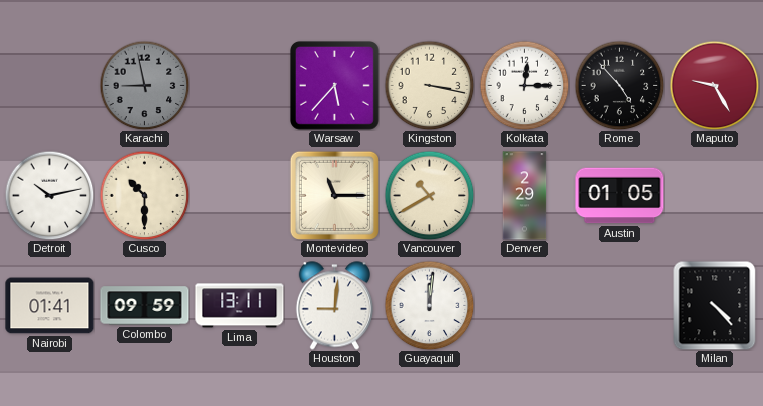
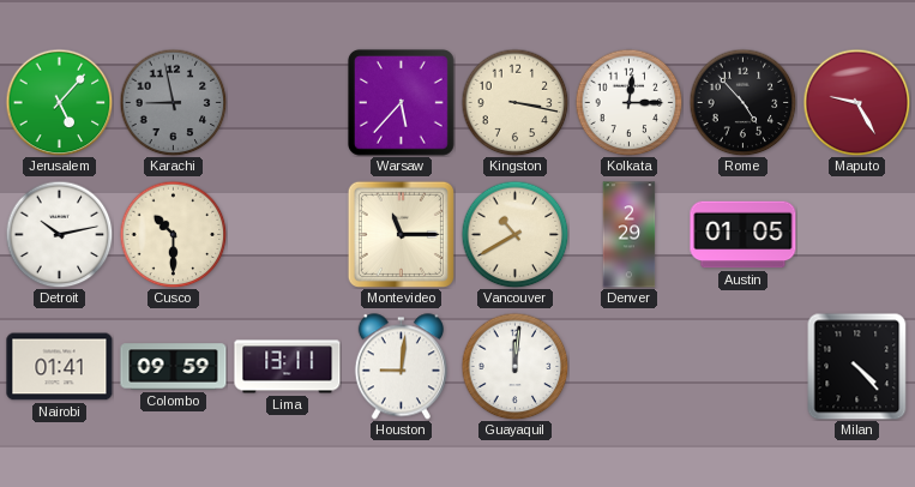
Jerusalem: none -> 5:07 (59, 102)
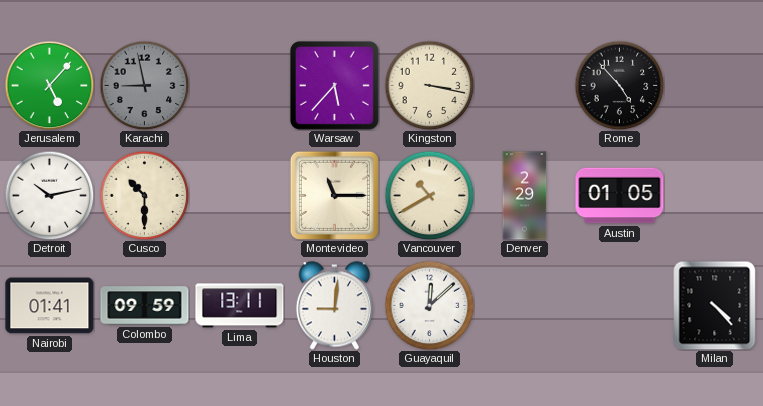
Kolkata: 12:15 -> none (628, 102)
Maputo: 9:25 -> none (856, 102)
Guayaquil: 12:01 -> 12:08 (429, 305)
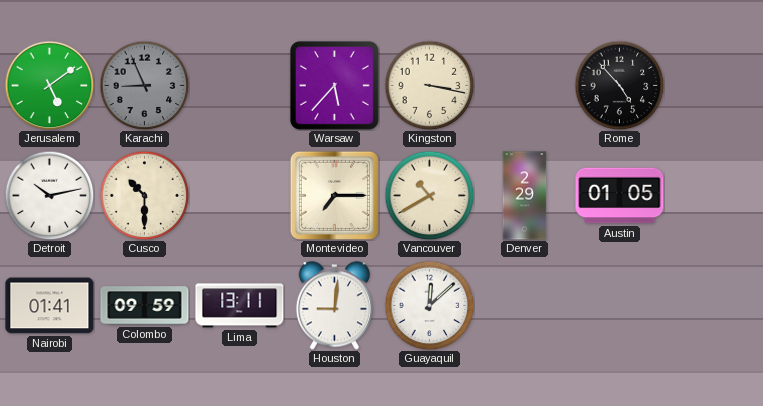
Jerusalem: 5:07 -> 5:09 (49, 85)
Karachi: 8:58 -> 8:56 (144, 85)
Montevideo: 11:15 -> 7:15 (334, 195)
Milan: 4:23 -> none (715, 305)
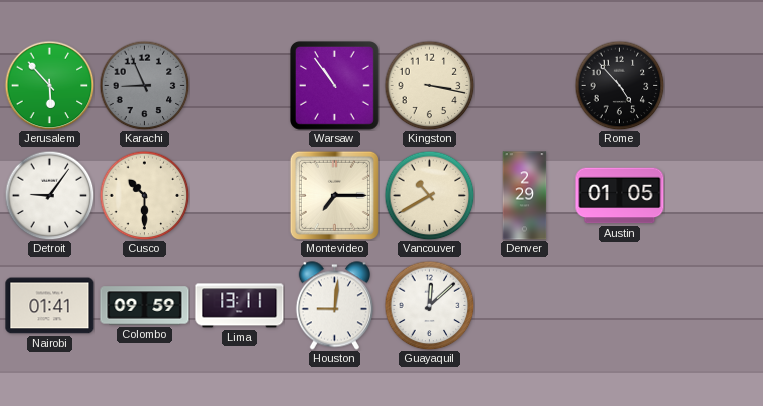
Jerusalem: 5:09 -> 5:53 (49, 85)
Warsaw: 5:37 -> 10:54 (335, 86)
Detroit: 10:13 -> 9:06 (49, 195)
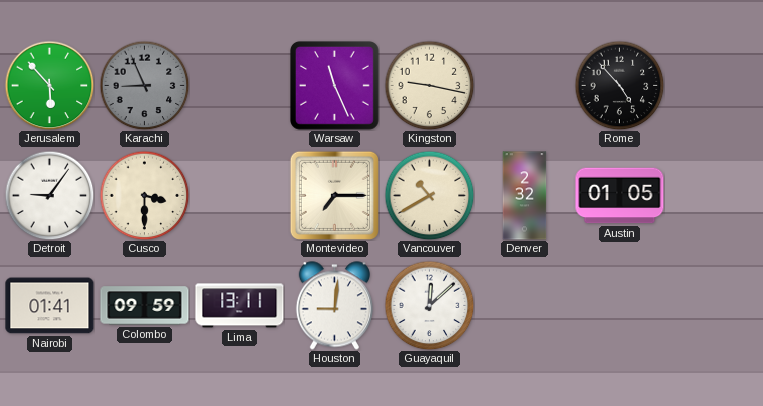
Warsaw: 10:54 -> 11:26 (335, 86)
Kingston: 3:17 -> 9:17 (429, 85)
Cusco: 10:30 -> 3:30 (144, 195)
Denver: 2:29 -> 2:32 (525, 196)
